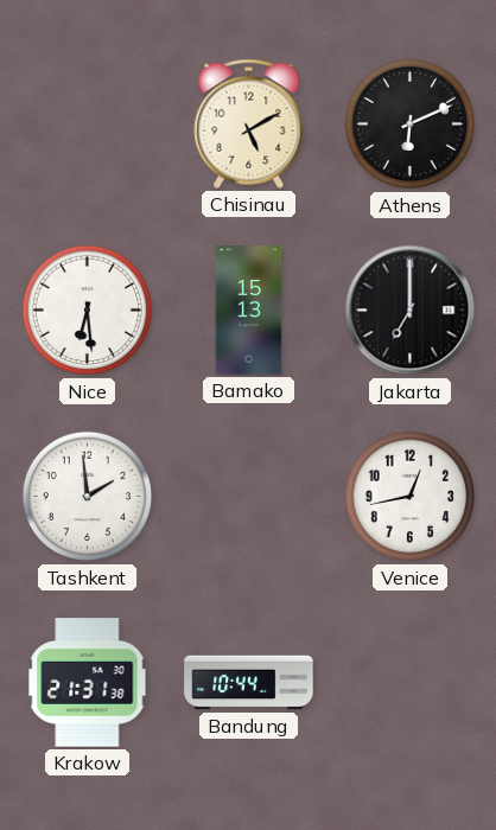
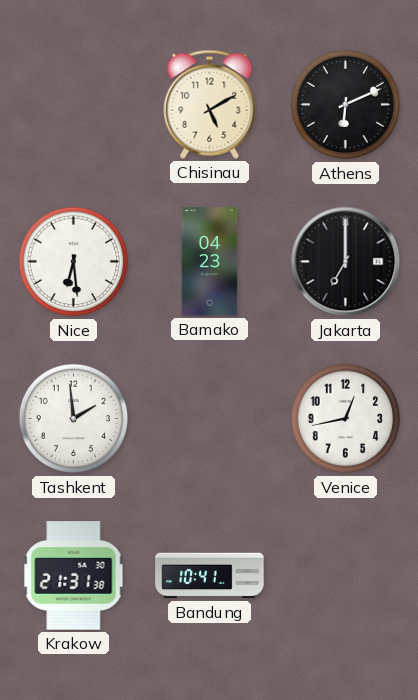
Bamako: 15:13 -> 04:23 (210, 262)
Bandung: 10:44 -> 10:41 (210, 576)
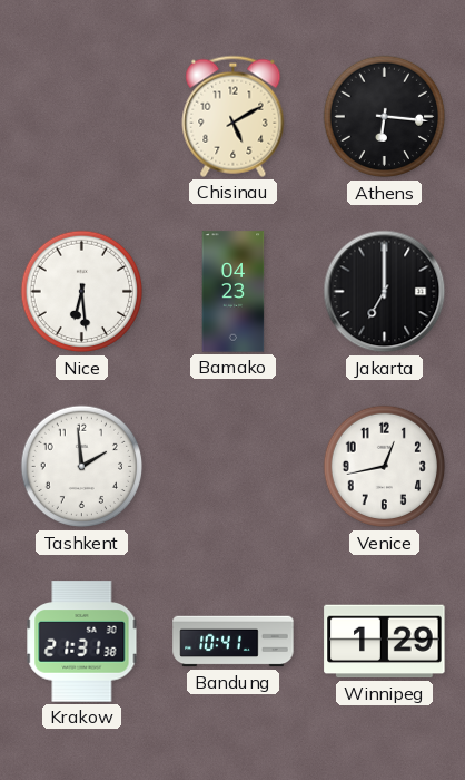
Athens: 6:11 -> 6:16 (385, 117)
Winnipeg: none -> 1:29 (385, 642)
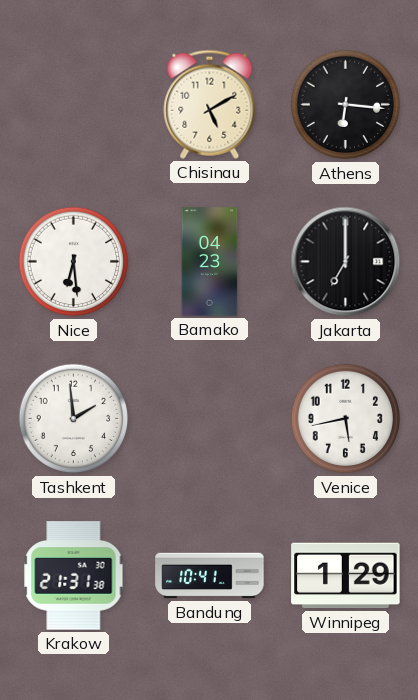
Venice: 12:43 -> 5:43 (346, 419)
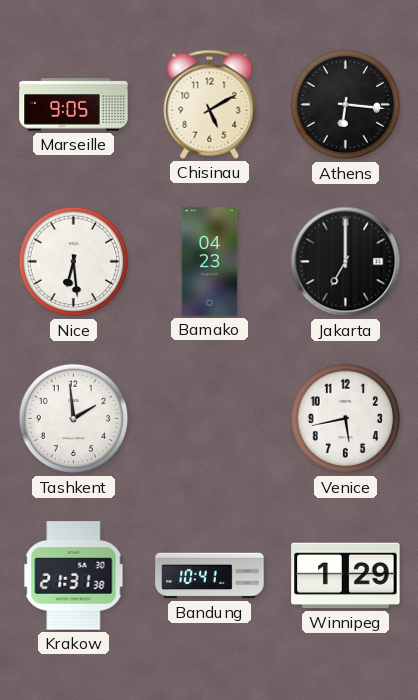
Marseille: none -> 9:05 (74, 105)
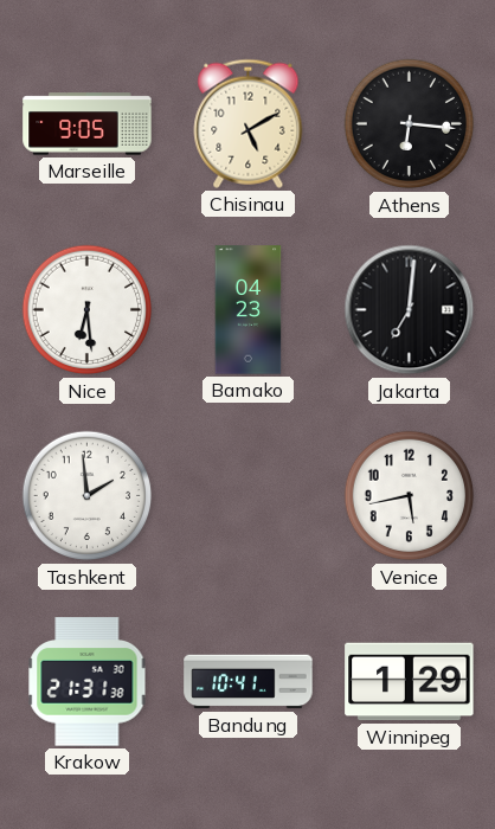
Jakarta: 7:00 -> 7:01 (410, 310)
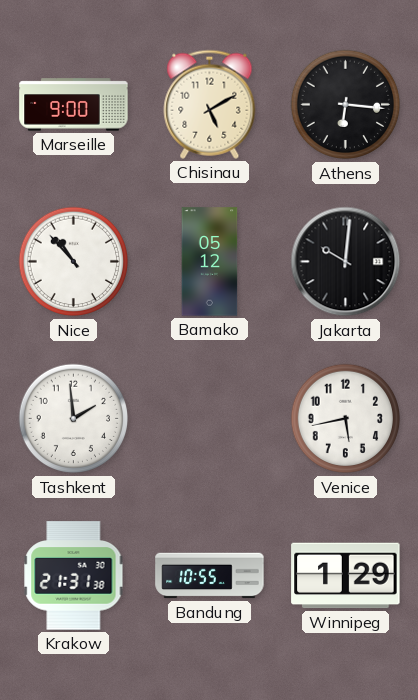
Marseille: 9:05 -> 9:00 (74, 105)
Nice: 6:29 -> 10:53 (74, 262)
Bamako: 04:23 -> 05:12 (210, 262)
Jakarta: 7:01 -> 10:01 (346, 262)
Bandung: 10:41 -> 10:55 (210, 576)
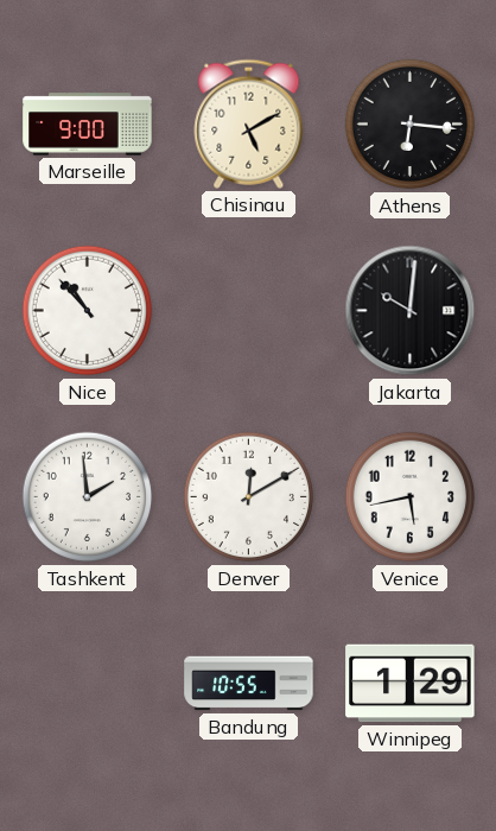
Bamako: 05:12 -> none (210, 262)
Denver: none -> 12:10 (249, 497)
Krakow: 21:31 -> none (74, 576)
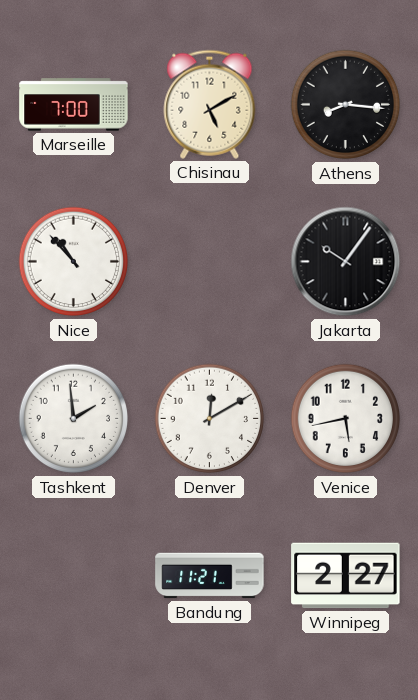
Marseille: 9:00 -> 7:00 (74, 105)
Athens: 6:16 -> 8:16 (346, 105)
Jakarta: 10:01 -> 10:06 (346, 262)
Bandung: 10:55 -> 11:21 (210, 576)
Winnipeg: 1:29 -> 2:27 (346, 576)
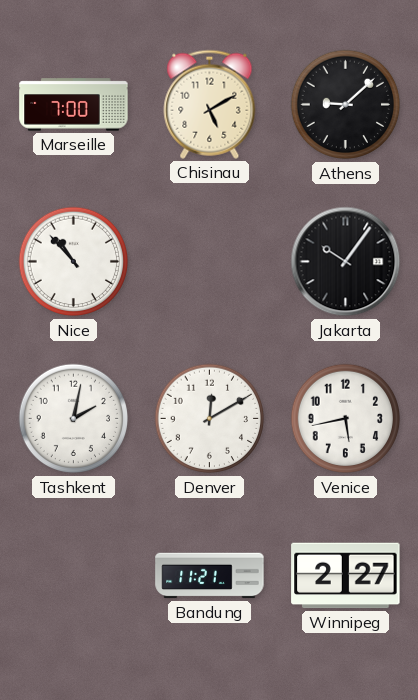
Athens: 8:16 -> 9:08 (346, 105)
Tashkent: 1:59 -> 2:02 (74, 419)
